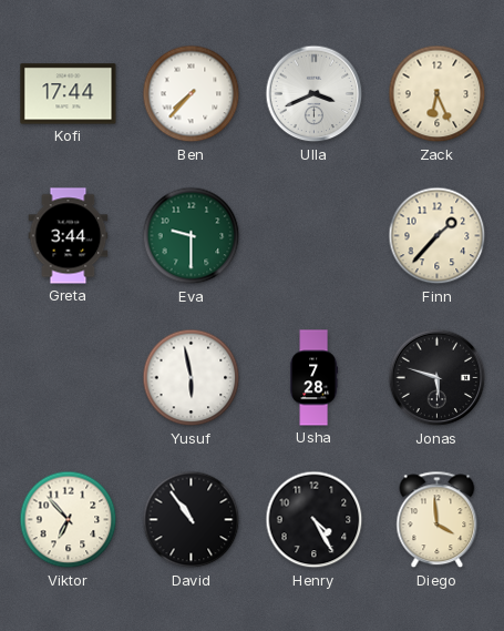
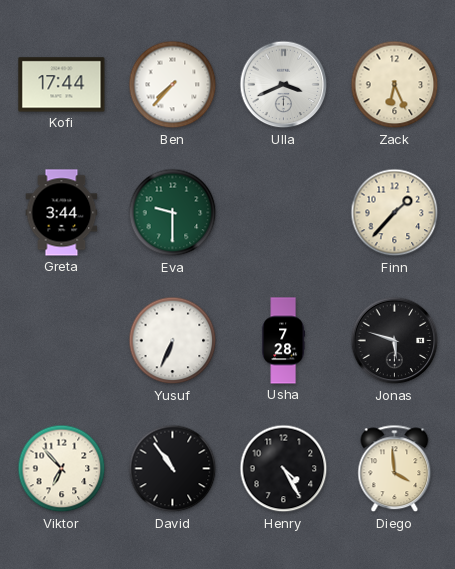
Yusuf: 5:58 -> 6:34 (173, 341)
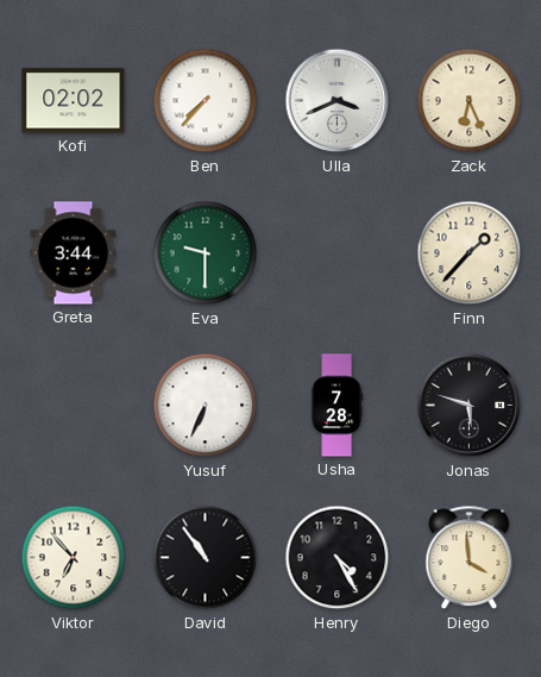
Kofi: 17:44 -> 02:02 (74, 101)
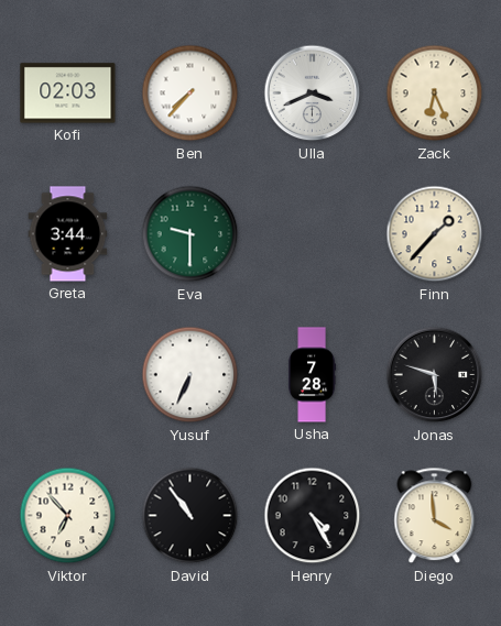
Kofi: 02:02 -> 02:03 (68, 94)
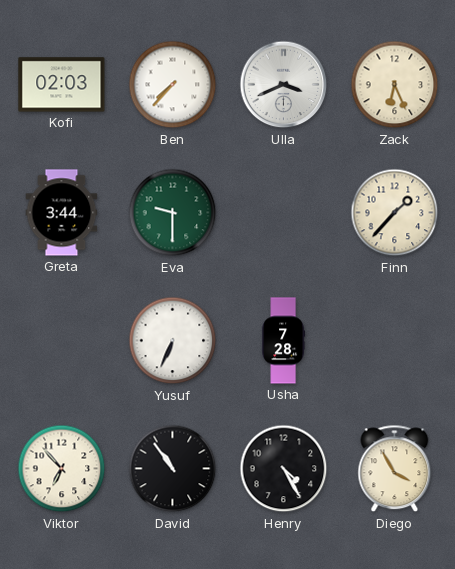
Jonas: 5:48 -> none (435, 375)
Diego: 3:59 -> 3:55 (395, 469)
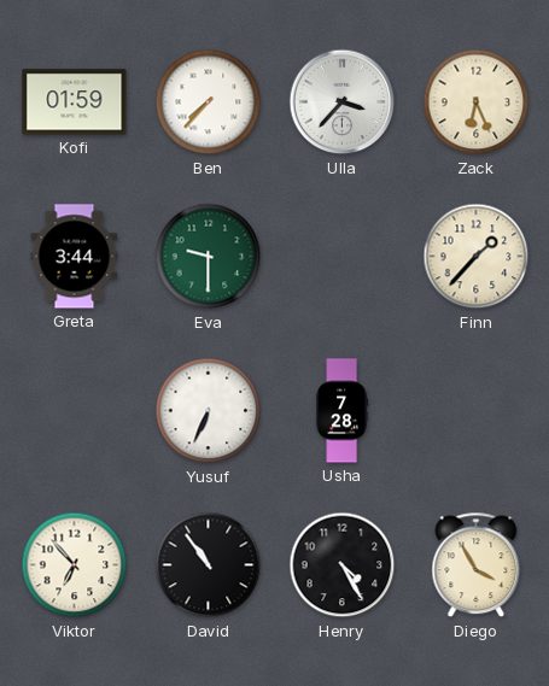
Kofi: 02:03 -> 01:59 (75, 102)
Ulla: 3:41 -> 3:37 (343, 102)
